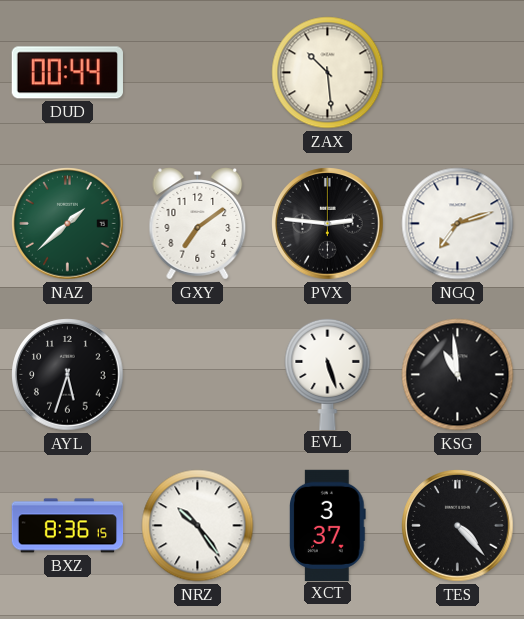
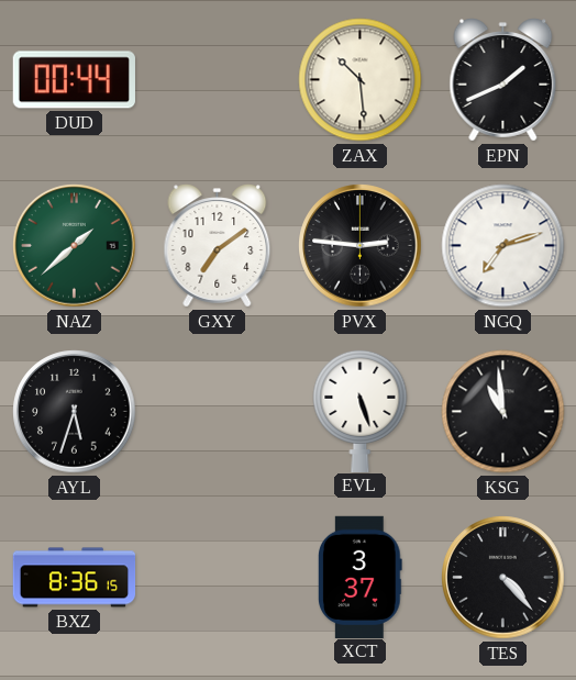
EPN: none -> 1:41 (503, 80)
NRZ: 10:24 -> none (198, 526)
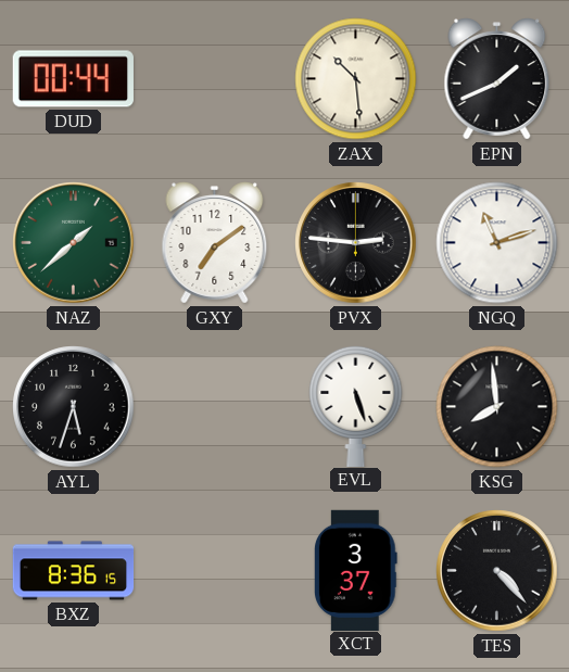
NGQ: 7:12 -> 11:12 (497, 243)
KSG: 10:59 -> 7:59 (497, 407)
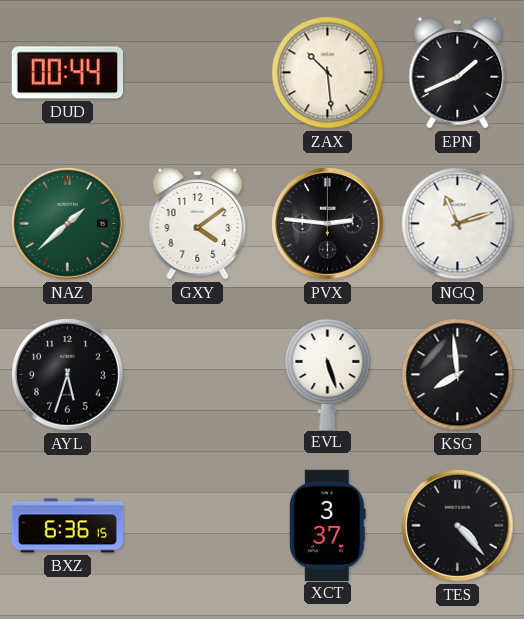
GXY: 7:09 -> 4:09 (198, 224)
BXZ: 8:36 -> 6:36 (68, 526)
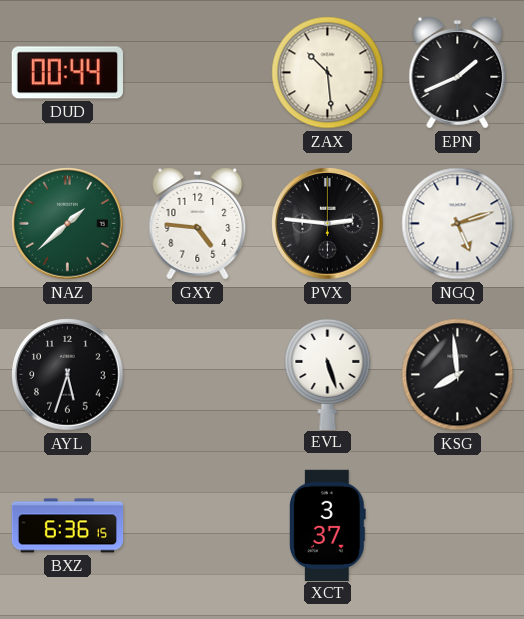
GXY: 4:09 -> 4:46 (198, 224)
NGQ: 11:12 -> 5:12 (458, 224)
TES: 4:23 -> none (458, 526)
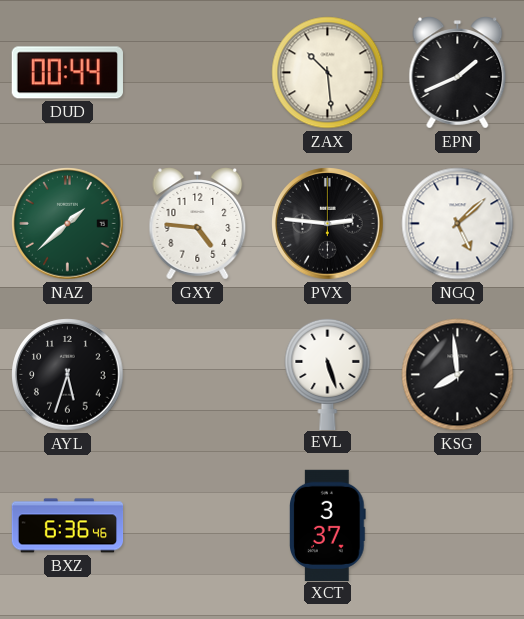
NGQ: 5:12 -> 5:08 (458, 224)
BXZ: 6:36:15 -> 6:36:46 (68, 526)
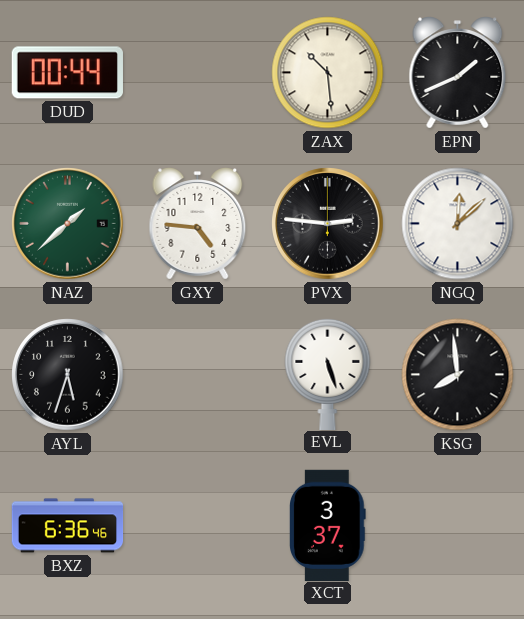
NGQ: 5:08 -> 12:08 (458, 224)
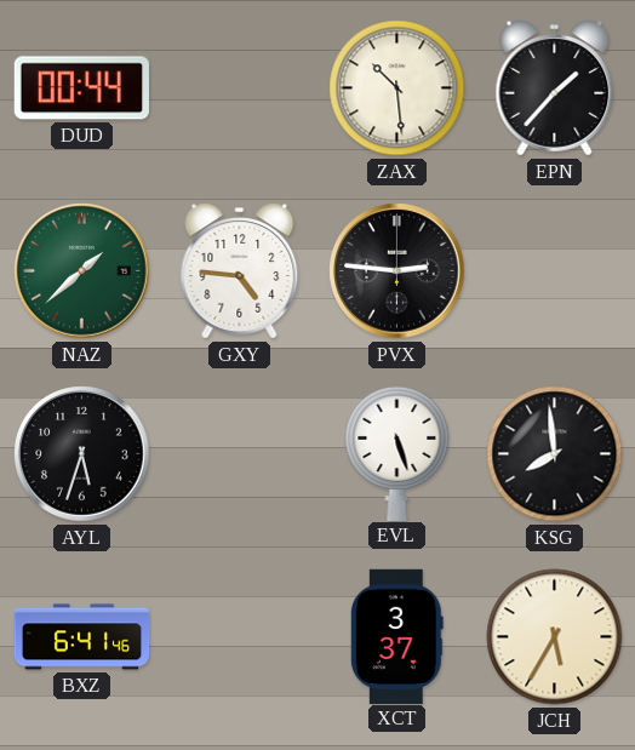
EPN: 1:41 -> 1:37 (555, 88)
NGQ: 12:08 -> none (458, 224)
BXZ: 6:36 -> 6:41 (82, 637)
JCH: none -> 5:35 (555, 637)
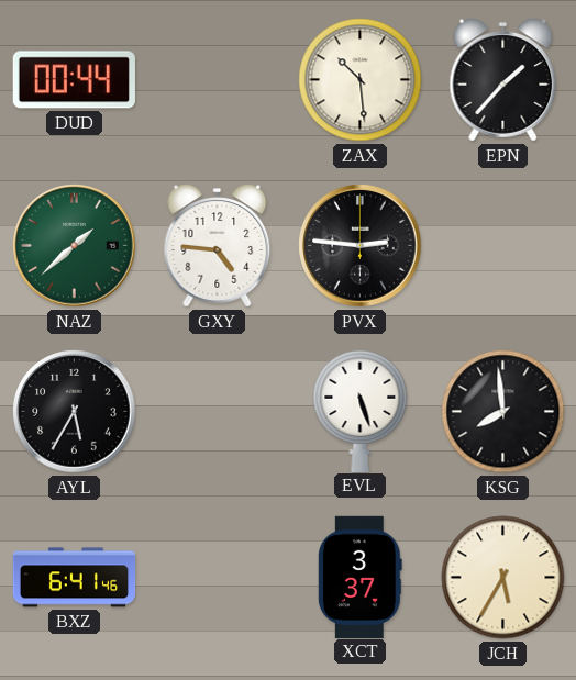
AYL: 5:33 -> 5:35 (75, 412)
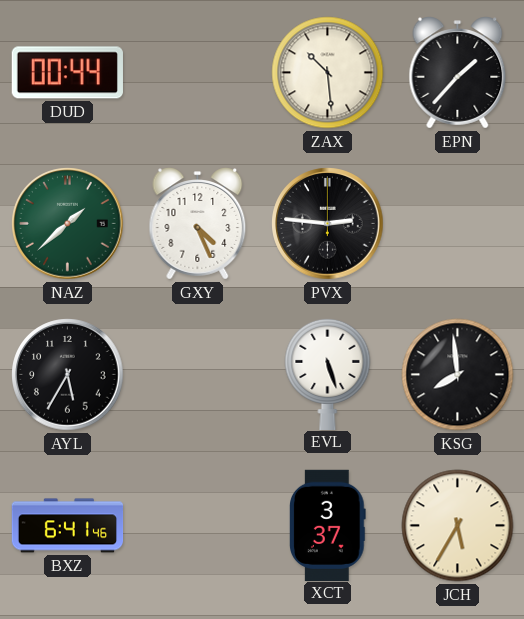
GXY: 4:46 -> 4:26 (198, 224)
